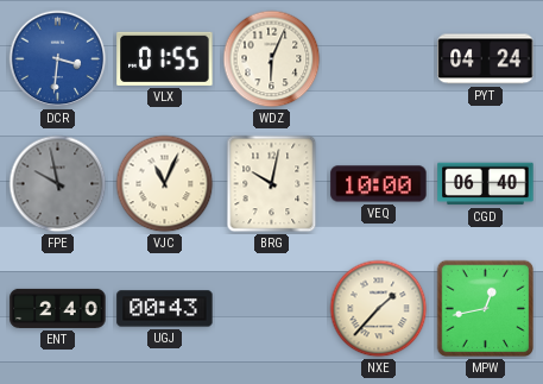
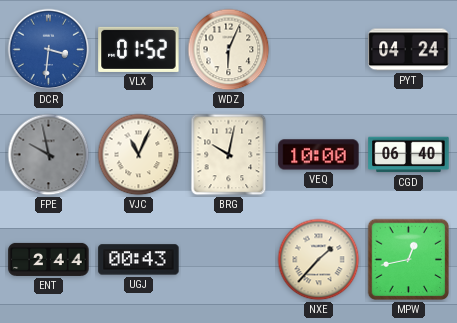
VLX: 01:55 -> 01:52 (139, 49)
ENT: 2:40 -> 2:44 (49, 259)
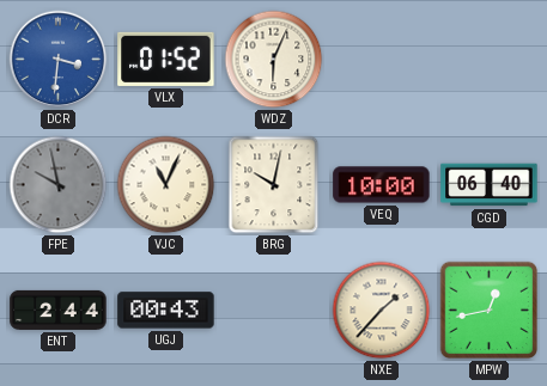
PYT: 04:24 -> none (409, 50)
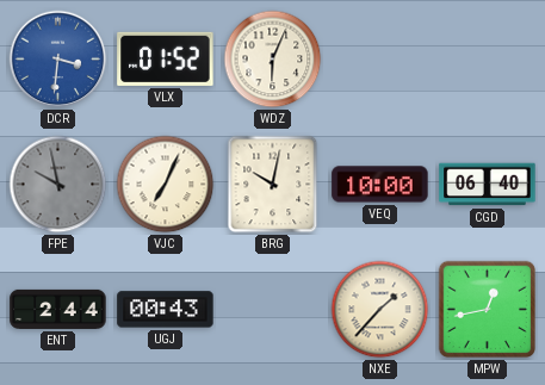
VJC: 11:04 -> 7:04 (166, 185)
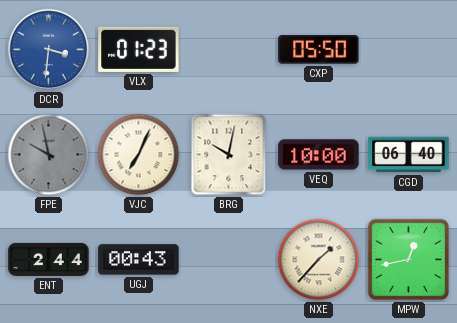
VLX: 01:52 -> 01:23 (139, 49)
WDZ: 6:04 -> none (273, 60)
CXP: none -> 05:50 (319, 50)
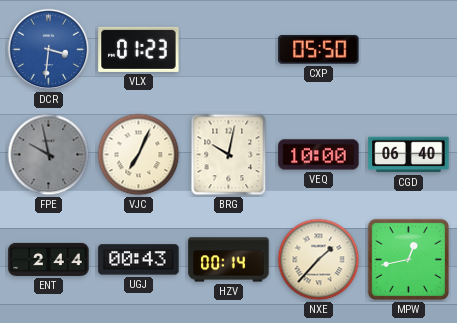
HZV: none -> 00:14 (229, 260)
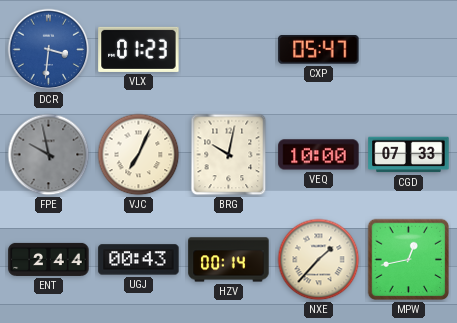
CXP: 05:50 -> 05:47 (319, 50)
CGD: 06:40 -> 07:33 (409, 155)
